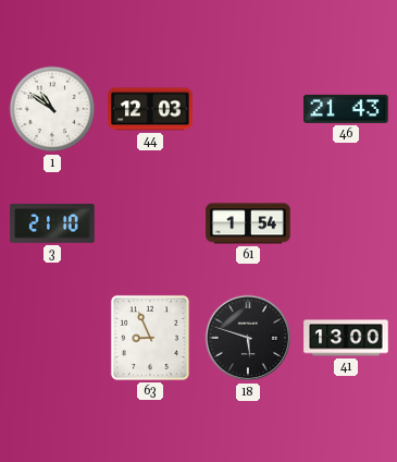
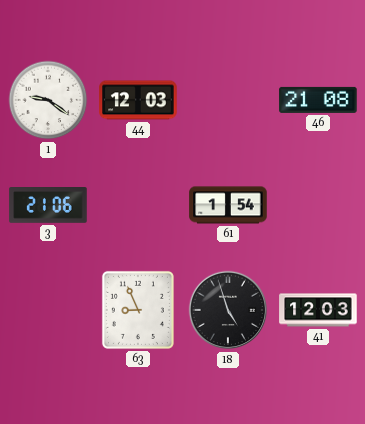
1: 10:51 -> 9:21 (48, 100)
46: 21:43 -> 21:08 (318, 100)
3: 21:10 -> 21:06 (48, 205)
18: 5:48 -> 4:57 (228, 310)
41: 13:00 -> 12:03 (318, 310)
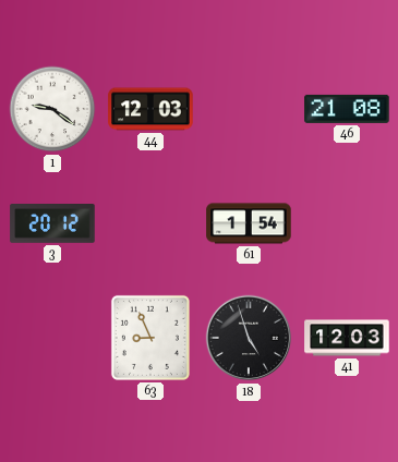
3: 21:06 -> 20:12 (52, 223)
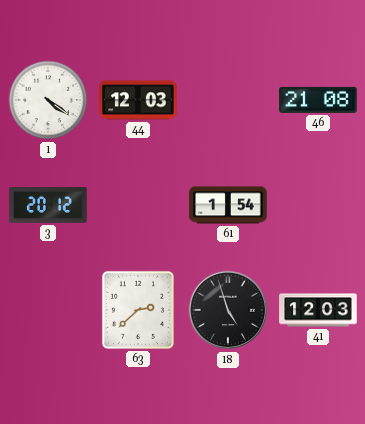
1: 9:21 -> 4:21 (48, 100)
63: 8:56 -> 2:38 (138, 310)
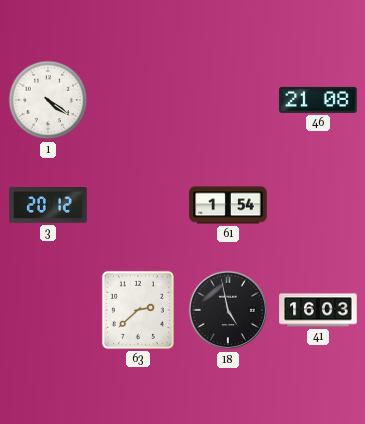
44: 12:03 -> none (138, 100)
18: 4:57 -> 4:58 (228, 310)
41: 12:03 -> 16:03 (318, 310)
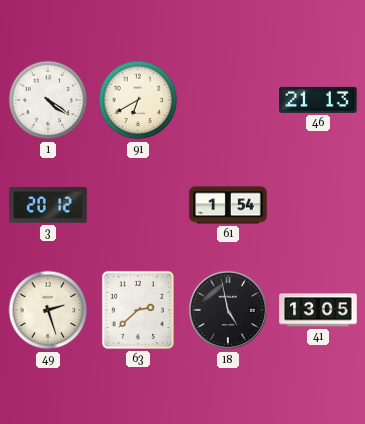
91: none -> 6:40 (138, 100)
46: 21:08 -> 21:13 (318, 100)
49: none -> 2:27 (48, 310)
41: 16:03 -> 13:05 (318, 310)
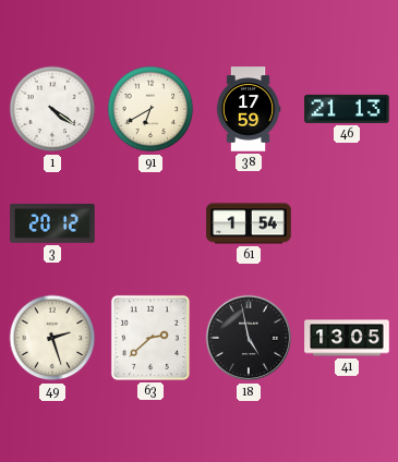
38: none -> 17:59 (249, 109)
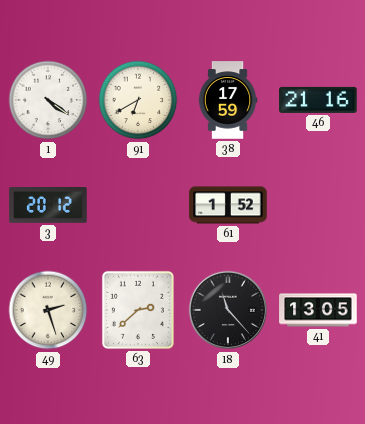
46: 21:13 -> 21:16 (318, 100)
61: 1:54 -> 1:52 (228, 205)
18: 4:58 -> 11:23 (228, 310)
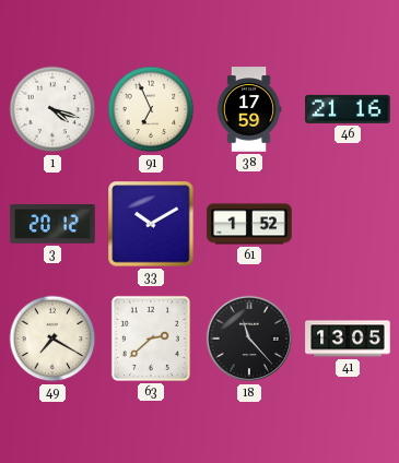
1: 4:21 -> 4:18 (52, 109)
91: 6:40 -> 6:56 (151, 109)
33: none -> 10:10 (151, 224)
49: 2:27 -> 7:20 (52, 339)
